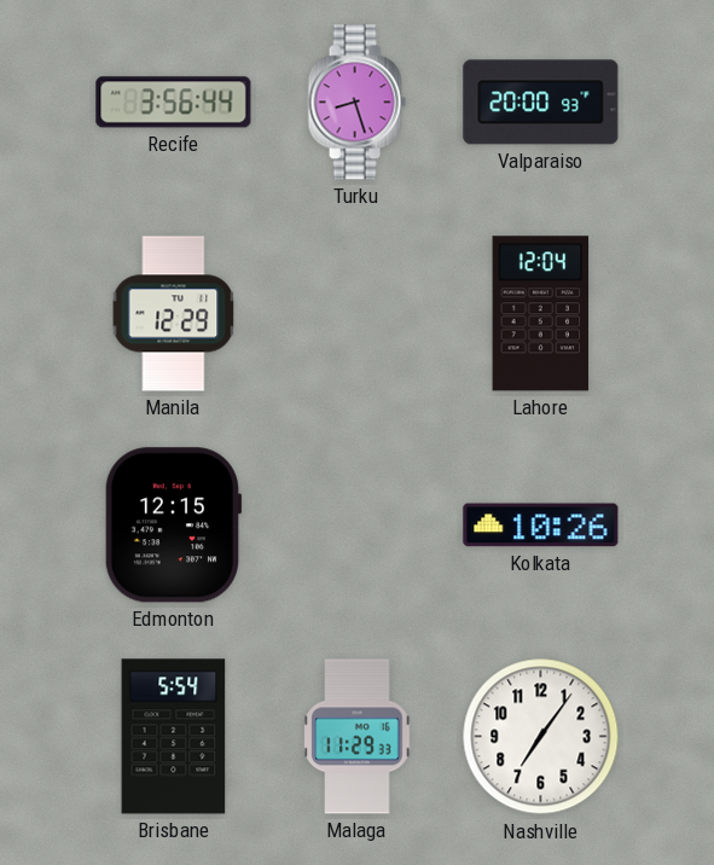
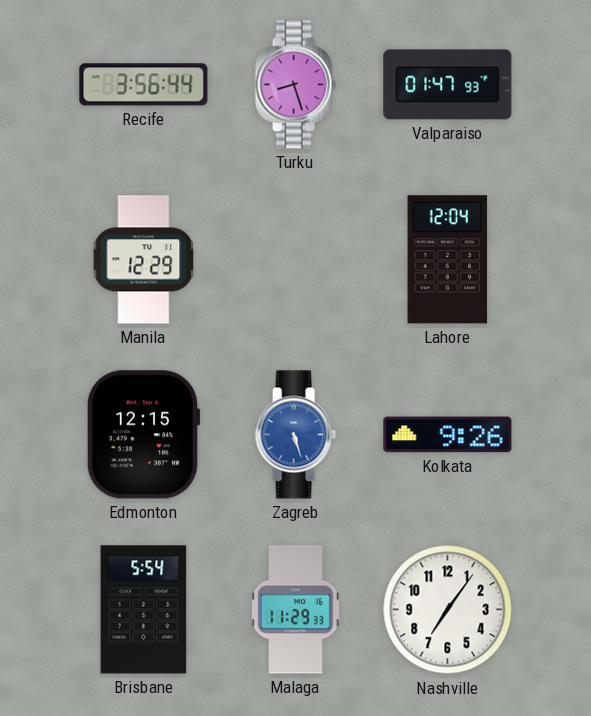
Valparaiso: 20:00 -> 01:47 (448, 85)
Zagreb: none -> 5:27 (295, 435)
Kolkata: 10:26 -> 9:26 (448, 435)
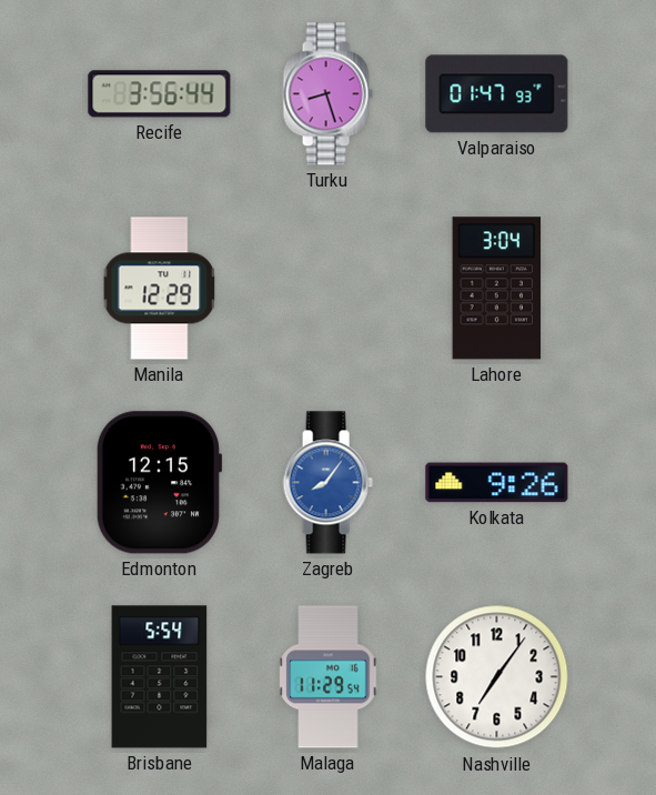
Lahore: 12:04 -> 3:04 (497, 289)
Zagreb: 5:27 -> 8:06 (327, 483)
Malaga: 11:29:33 -> 11:29:54 (329, 677)
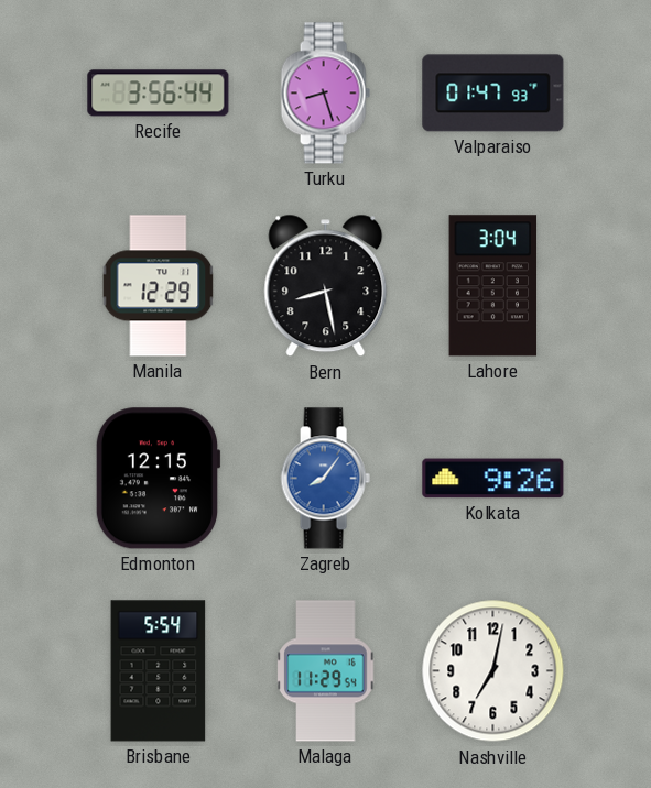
Bern: none -> 8:28 (326, 286)
Nashville: 7:06 -> 7:02 (493, 671)
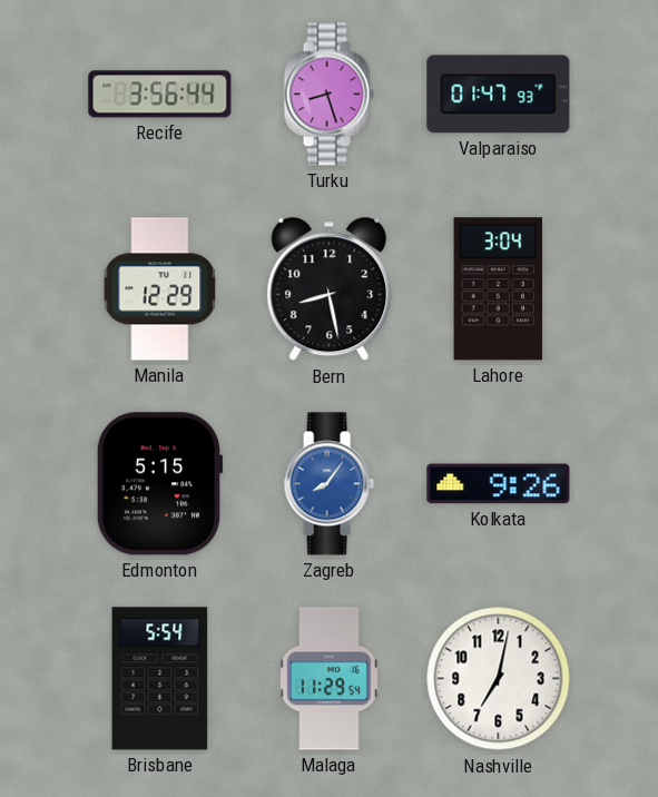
Edmonton: 12:15 -> 5:15 (159, 484)
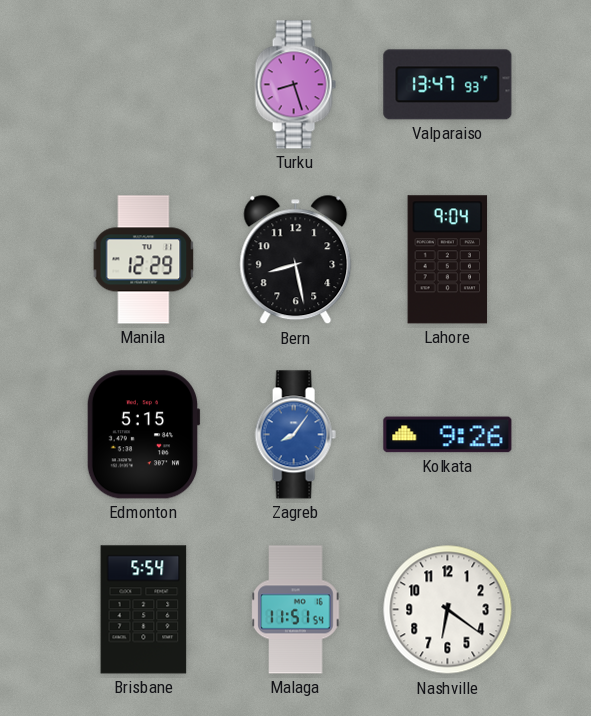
Recife: 3:56 -> none (160, 95)
Valparaiso: 01:47 -> 13:47 (448, 85)
Lahore: 3:04 -> 9:04 (448, 260)
Malaga: 11:29 -> 11:51 (296, 610)
Nashville: 7:02 -> 6:21 (448, 610)
